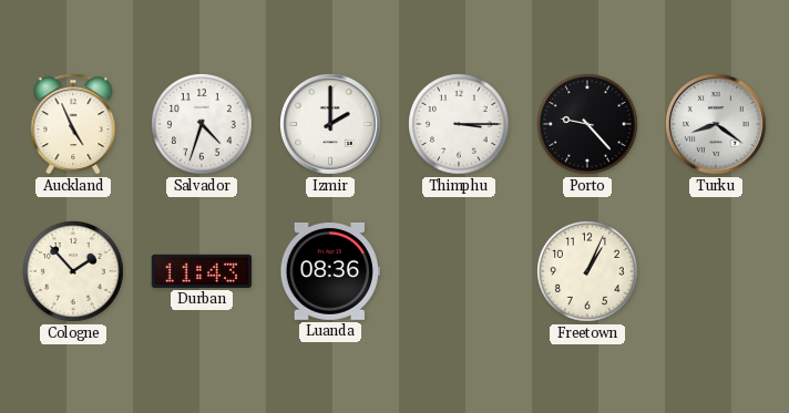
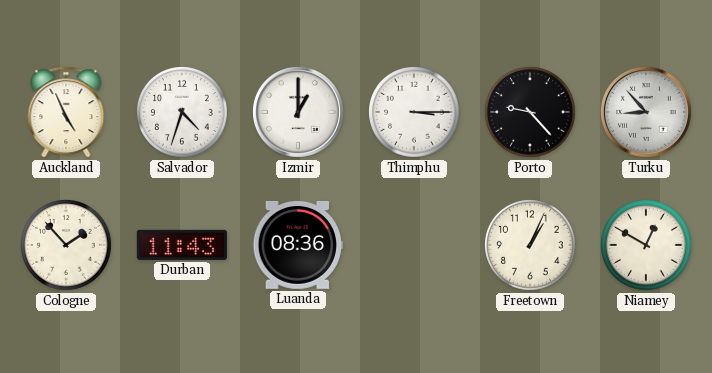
Izmir: 2:00 -> 1:00 (299, 113)
Turku: 8:21 -> 8:53 (647, 113)
Niamey: none -> 12:50 (647, 246)
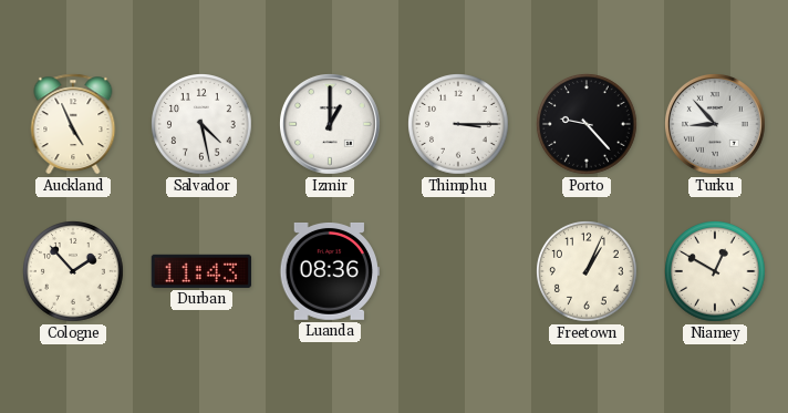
Salvador: 4:33 -> 4:28 (203, 125)
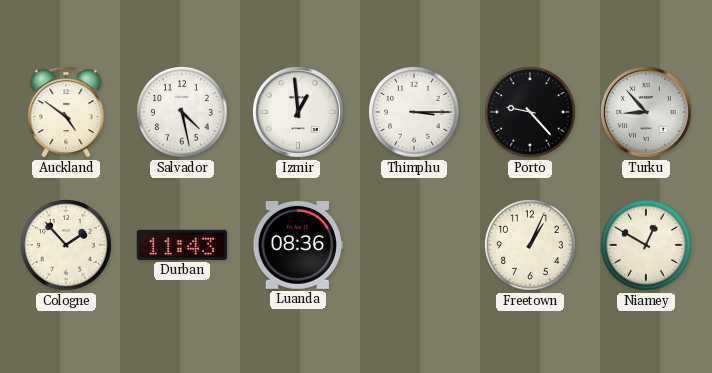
Auckland: 4:56 -> 4:51 (66, 112)
Izmir: 1:00 -> 12:59 (299, 113)
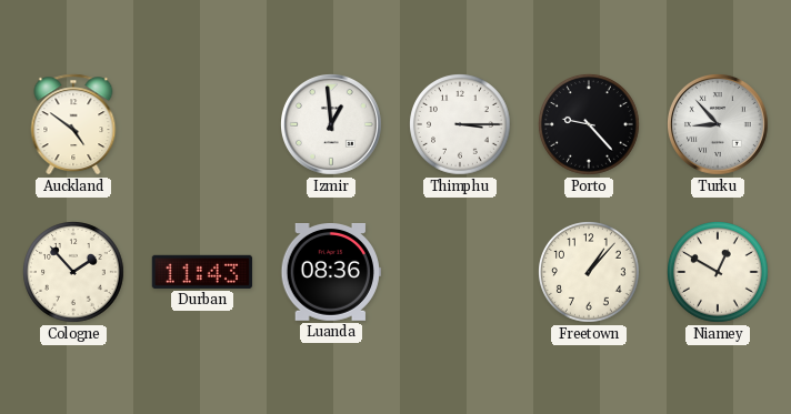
Salvador: 4:28 -> none (183, 113)
Freetown: 1:04 -> 1:07 (590, 273)
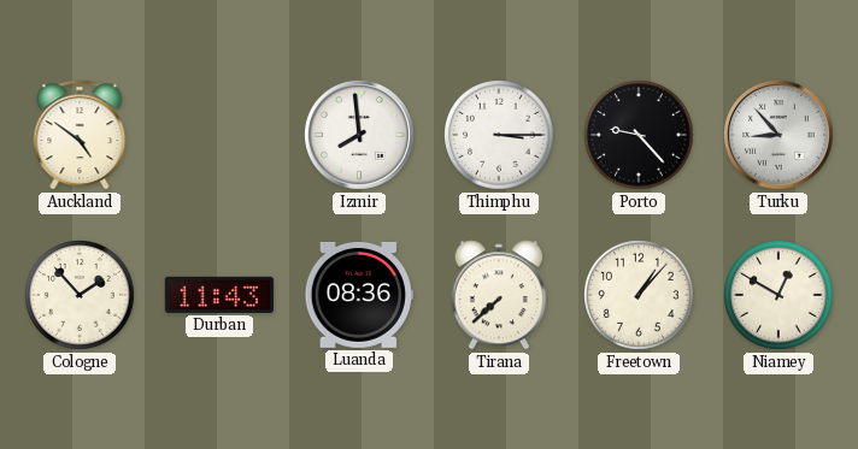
Izmir: 12:59 -> 7:59 (360, 136)
Tirana: none -> 7:38 (499, 295)
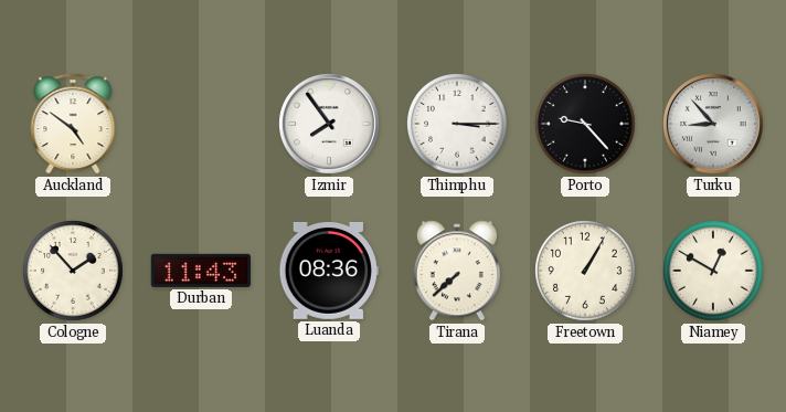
Izmir: 7:59 -> 7:54 (330, 125)
Freetown: 1:07 -> 1:05 (586, 272)
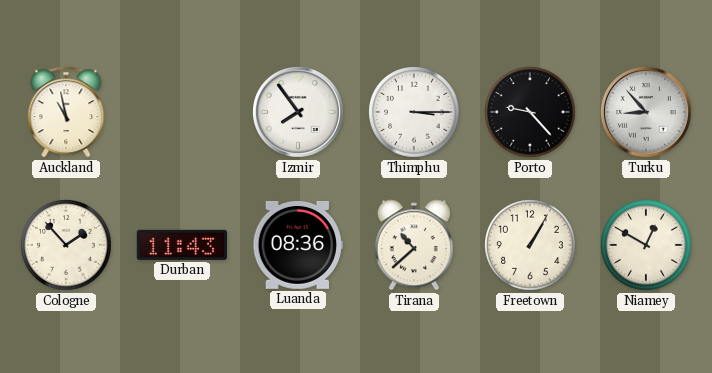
Auckland: 4:51 -> 10:58 (66, 112)
Tirana: 7:38 -> 10:38 (414, 245)
